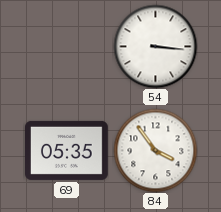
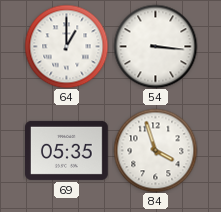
64: none -> 1:00 (66, 46)
84: 3:54 -> 3:57 (155, 150)
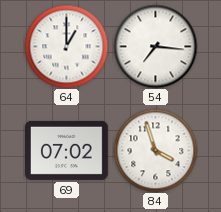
54: 3:16 -> 7:16 (155, 46)
69: 05:35 -> 07:02 (67, 150)
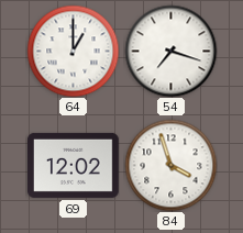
54: 7:16 -> 7:18 (170, 51)
69: 07:02 -> 12:02 (74, 165)
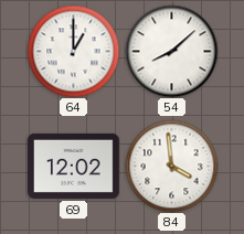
54: 7:18 -> 8:08 (171, 51)
84: 3:57 -> 3:59 (171, 166)
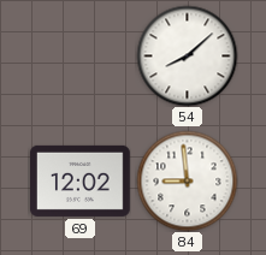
64: 1:00 -> none (73, 51)
84: 3:59 -> 8:59 (187, 180)
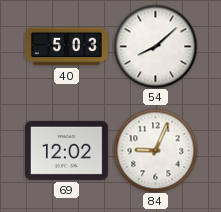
40: none -> 5:03 (67, 47)
84: 8:59 -> 9:04 (155, 150)
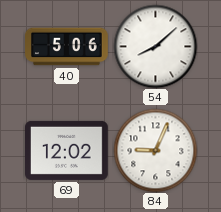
40: 5:03 -> 5:06 (67, 47)
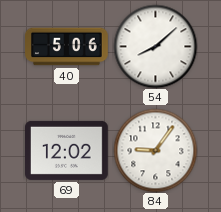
84: 9:04 -> 9:06 (155, 150)
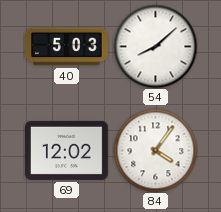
40: 5:06 -> 5:03 (67, 47)
84: 9:06 -> 4:06 (155, 150)
